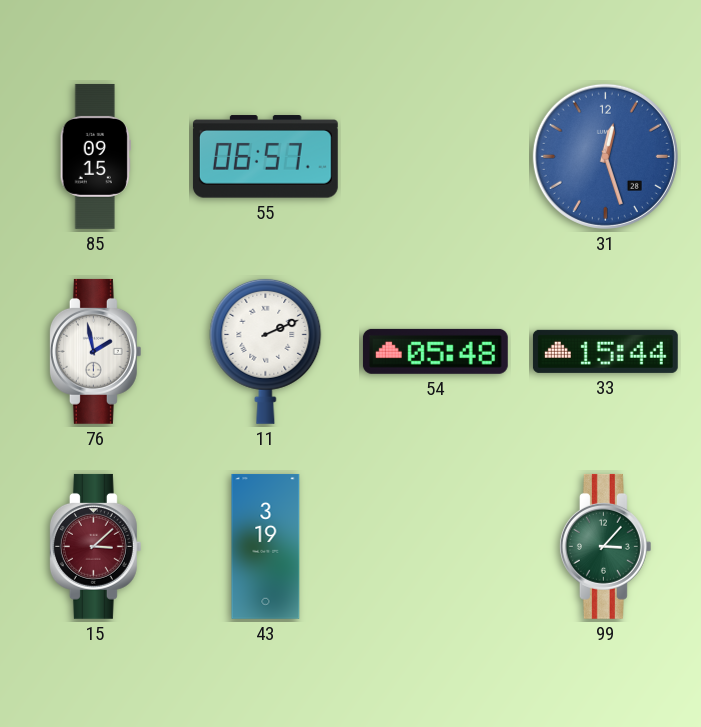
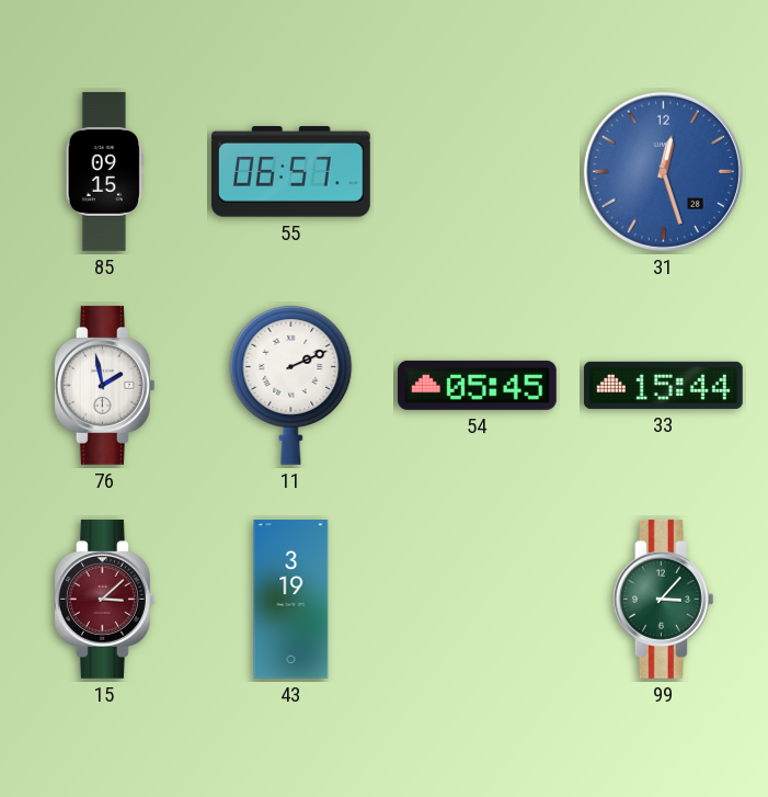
54: 05:48 -> 05:45 (477, 385)
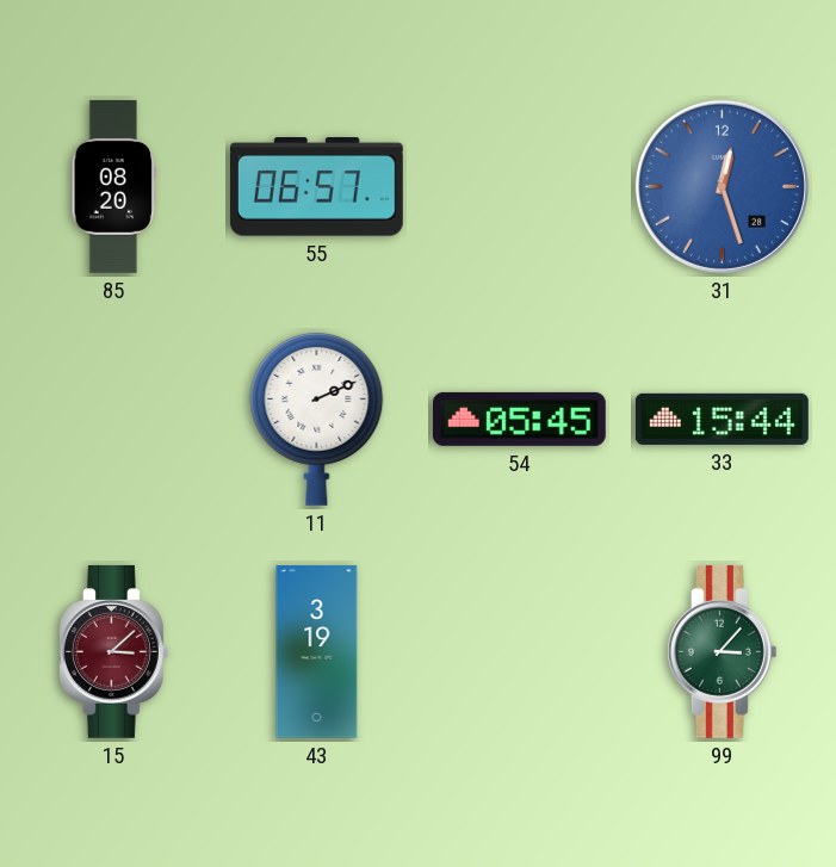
85: 09:15 -> 08:20 (113, 186)
76: 1:58 -> none (104, 385)
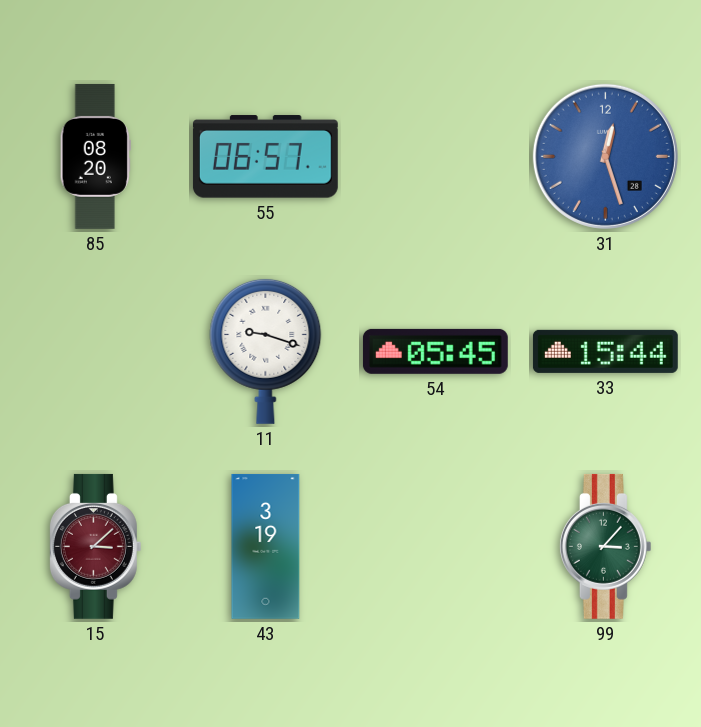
11: 2:11 -> 9:18 (266, 351)
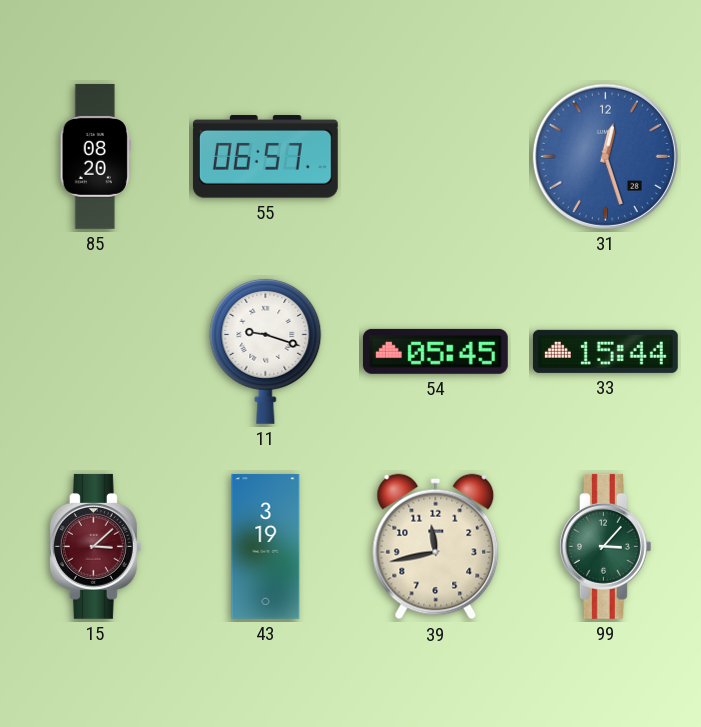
39: none -> 11:43 (436, 547)
